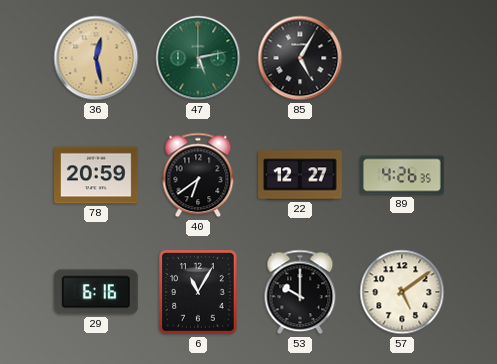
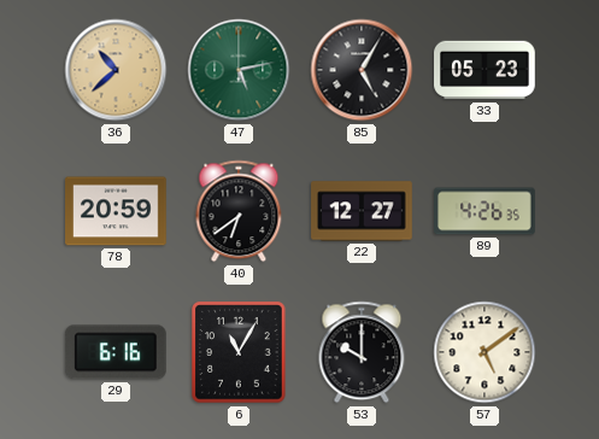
36: 12:28 -> 10:38 (116, 70)
33: none -> 05:23 (486, 70)
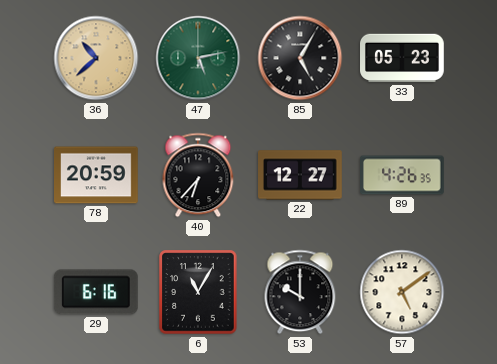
40: 6:39 -> 6:37 (198, 175)
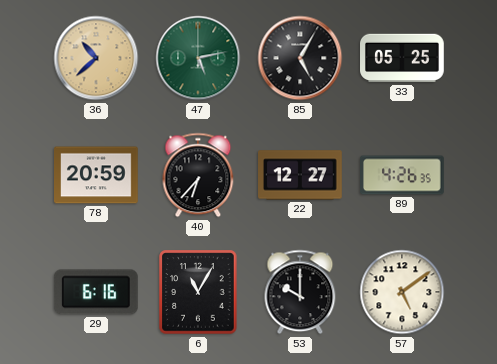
33: 05:23 -> 05:25 (403, 58)
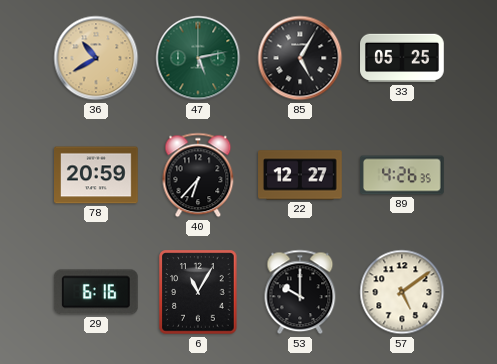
36: 10:38 -> 10:40 (96, 58)
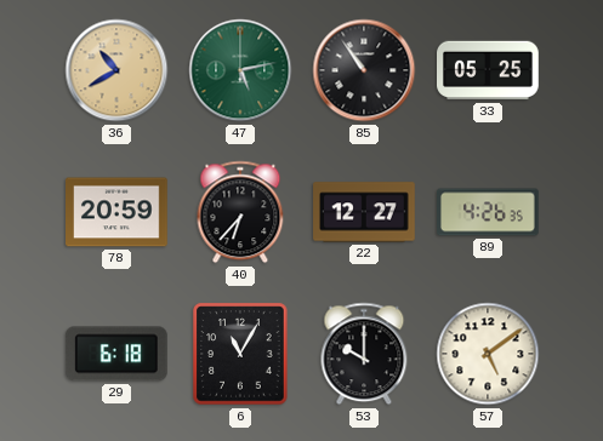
85: 5:05 -> 10:54 (364, 70)
29: 6:16 -> 6:18 (116, 354)
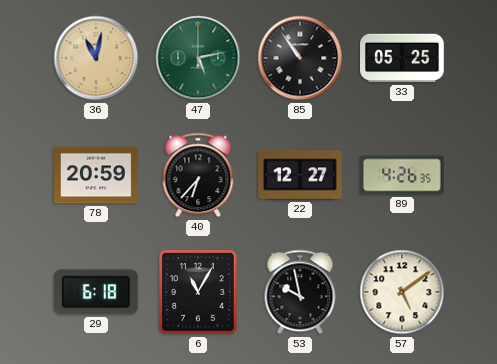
36: 10:40 -> 11:02 (96, 58)
53: 10:00 -> 9:58 (300, 292)
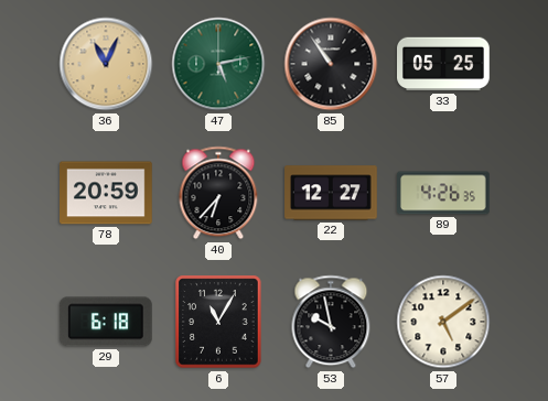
36: 11:02 -> 11:04 (106, 64)
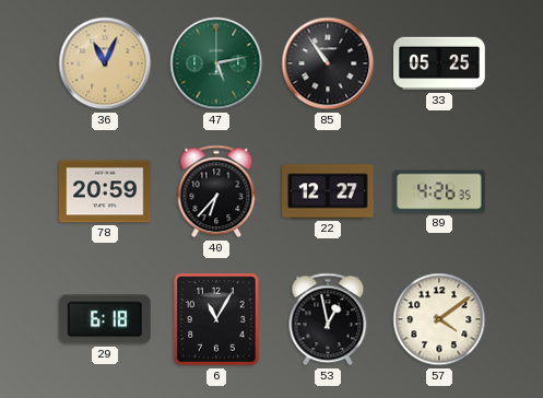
53: 9:58 -> 12:58 (328, 319)
57: 5:09 -> 4:09 (439, 319)
